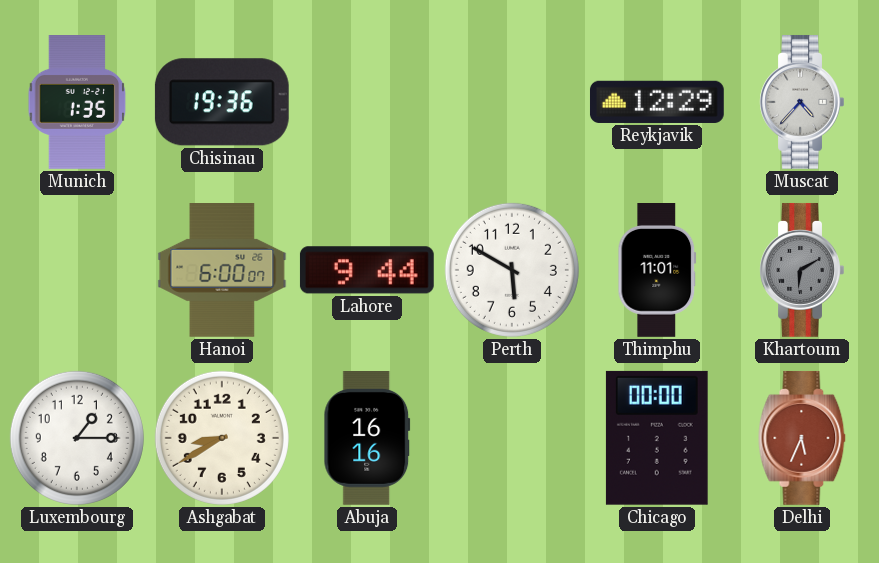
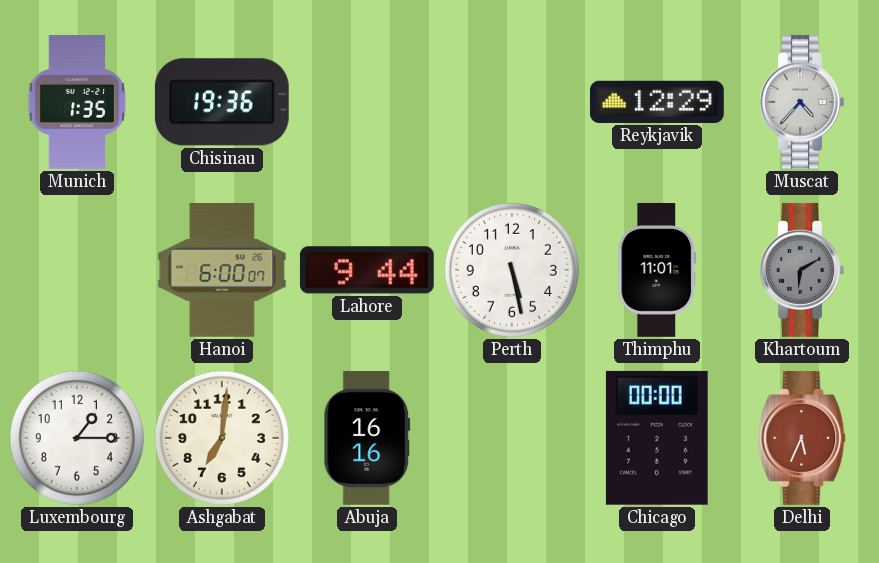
Perth: 5:50 -> 5:28 (512, 270)
Ashgabat: 8:40 -> 7:01 (222, 438)
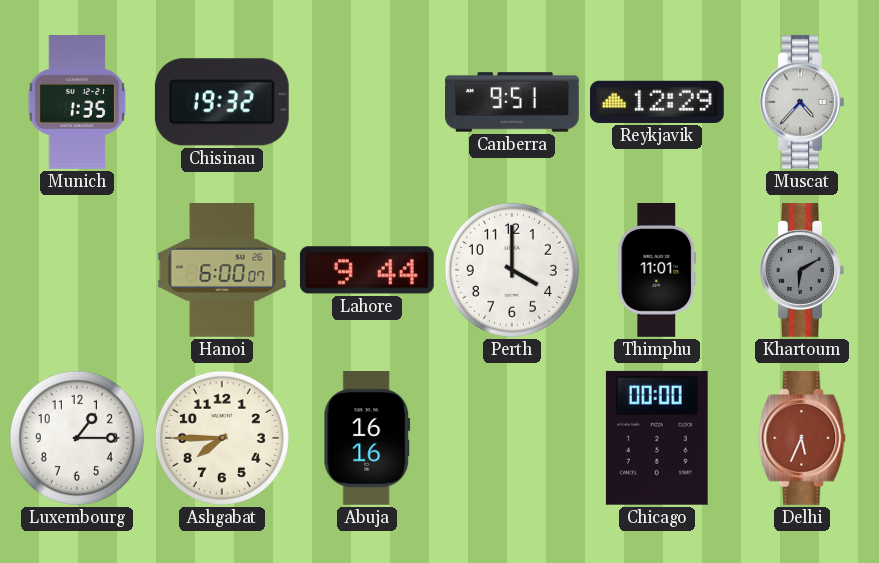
Chisinau: 19:36 -> 19:32 (222, 102)
Canberra: none -> 9:51 (513, 102)
Perth: 5:28 -> 4:00 (512, 270)
Ashgabat: 7:01 -> 7:45 (222, 438)
